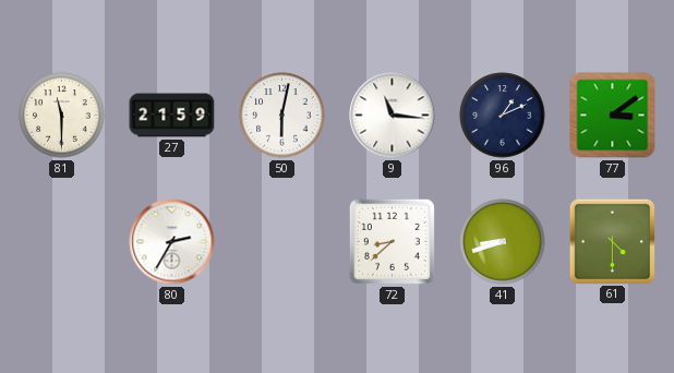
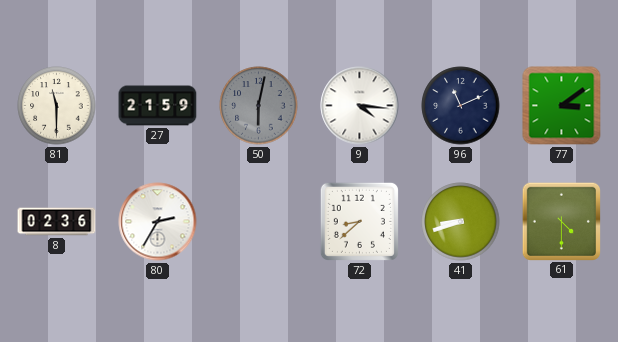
50 dial: white -> grey (259, 106)
9: 11:16 -> 4:16 (360, 106)
96: 1:11 -> 11:11 (461, 106)
8: none -> 02:36 (57, 222)
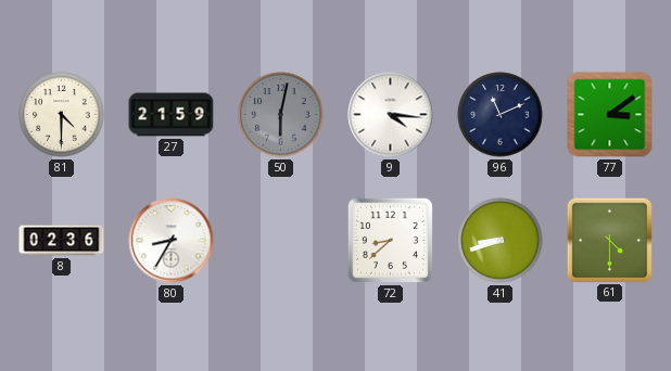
81: 11:30 -> 4:30 (62, 115)
80: 2:35 -> 8:35 (172, 241)
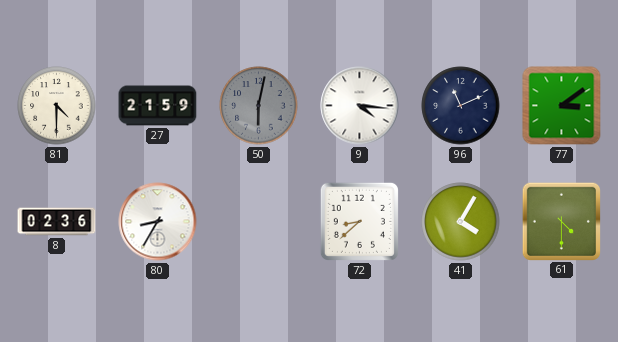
41: 8:42 -> 4:05 (461, 222)
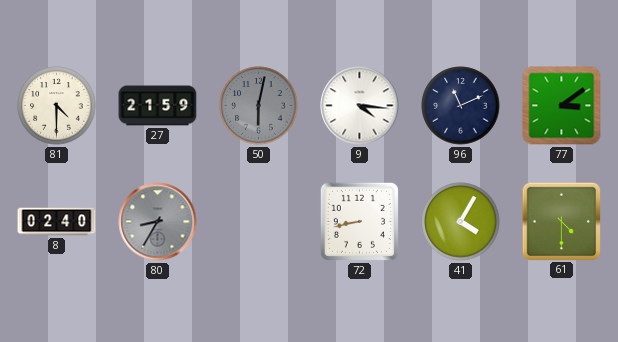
8: 02:36 -> 02:40 (57, 222)
80 dial: white -> grey (158, 222)
72: 8:38 -> 8:43 (359, 221)
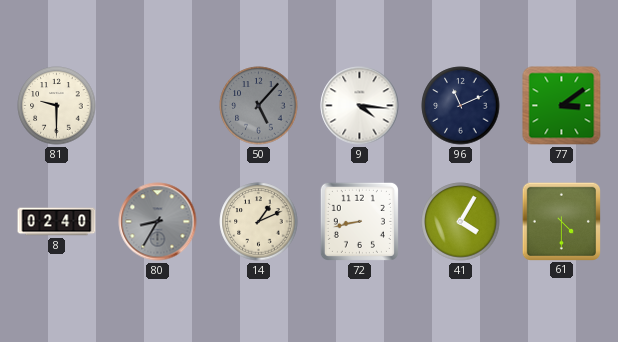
81: 4:30 -> 9:30 (57, 106)
27: 21:59 -> none (158, 106)
50: 6:02 -> 5:07 (259, 106)
14: none -> 1:11 (259, 222)
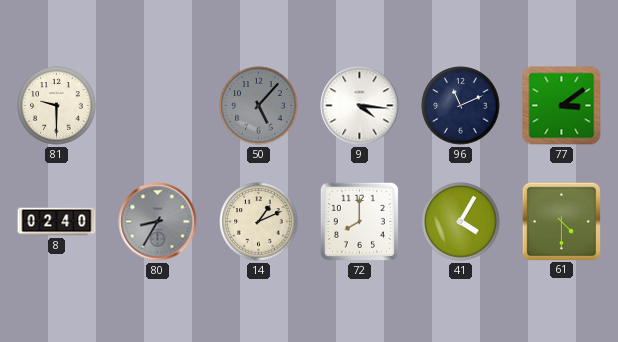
72: 8:43 -> 8:00 (359, 221)
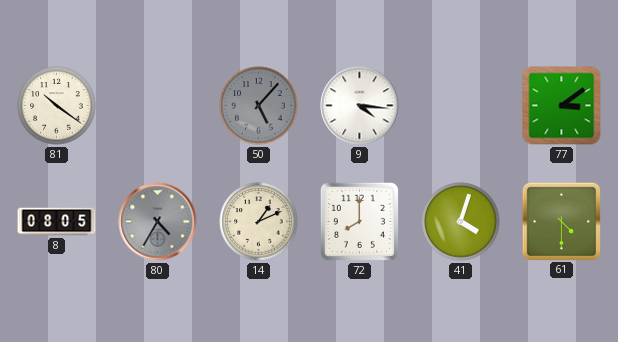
81: 9:30 -> 10:21 (57, 106)
96: 11:11 -> none (461, 106)
8: 02:40 -> 08:05 (57, 222)
80: 8:35 -> 4:35 (158, 222)
41: 4:05 -> 4:03 (461, 222)
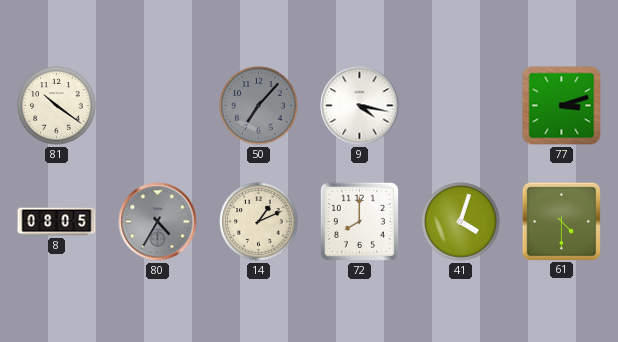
50: 5:07 -> 7:07 (259, 106)
9: 4:16 -> 4:17 (360, 106)
77: 3:09 -> 3:12 (562, 106)
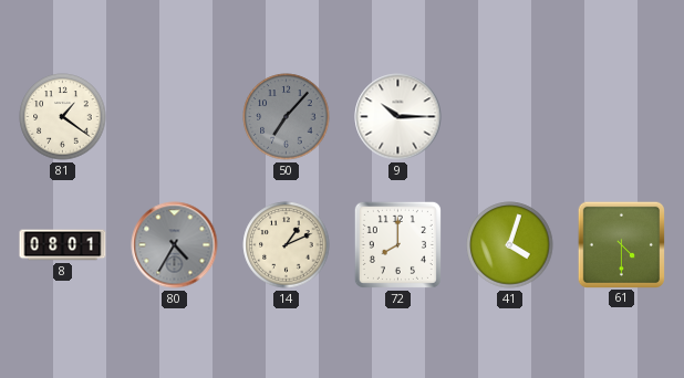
81: 10:21 -> 1:21 (63, 117)
9: 4:17 -> 10:15 (398, 117)
77: 3:12 -> none (562, 106)
8: 08:05 -> 08:01 (63, 245)
